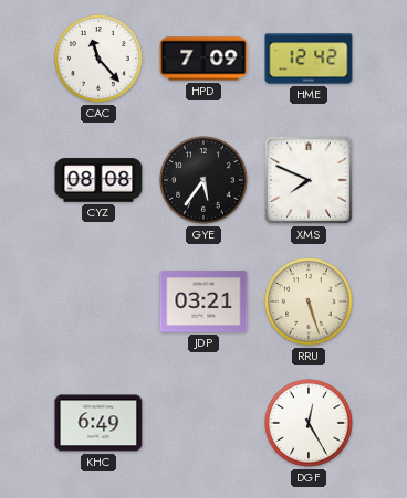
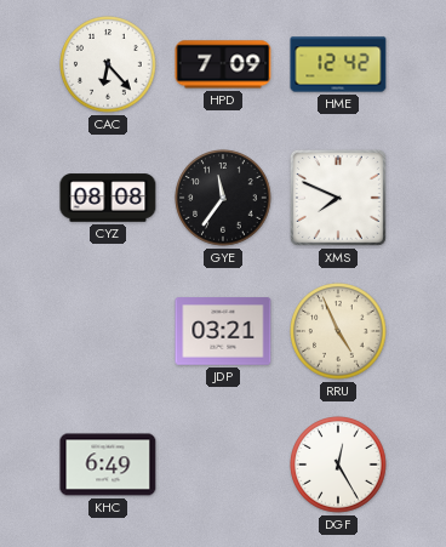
CAC: 11:23 -> 6:23 (108, 64)
GYE: 5:36 -> 11:36 (223, 198)
RRU: 5:27 -> 4:56 (338, 331)
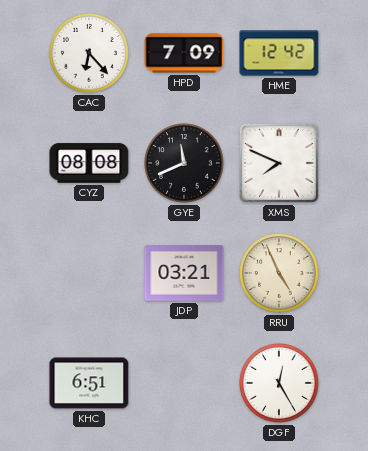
GYE: 11:36 -> 11:41 (184, 163)
KHC: 6:49 -> 6:51 (89, 383)
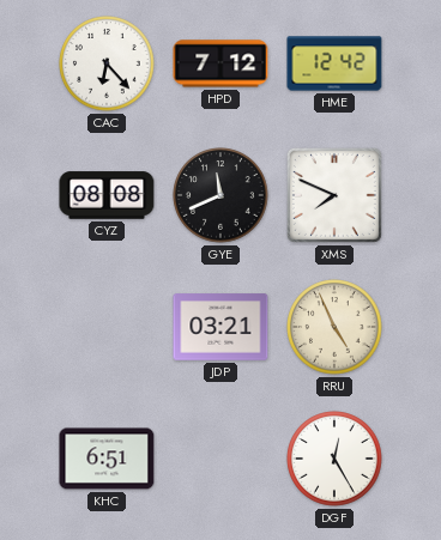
HPD: 7:09 -> 7:12 (220, 63)
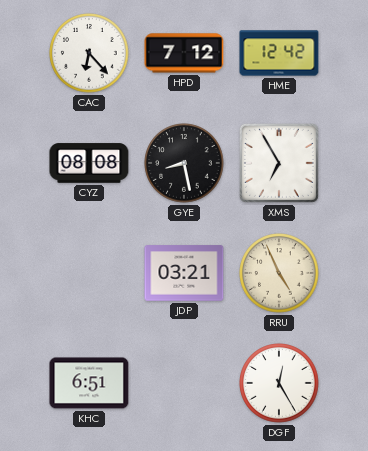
GYE: 11:41 -> 8:28 (184, 163)
XMS: 7:49 -> 6:55 (279, 163)
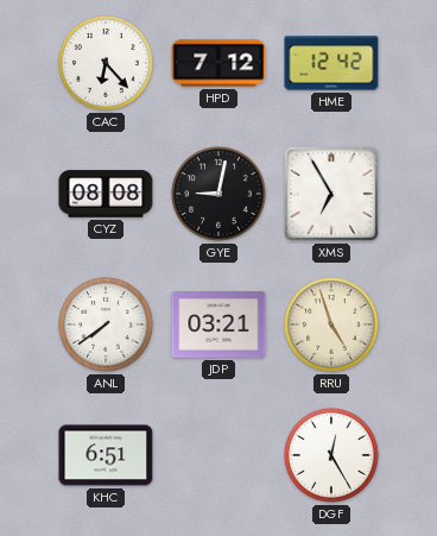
GYE: 8:28 -> 9:02 (218, 194)
ANL: none -> 7:39 (106, 324)
RRU: 4:56 -> 4:57 (331, 324)
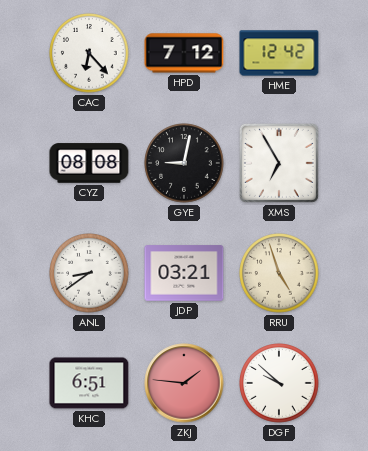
ANL: 7:39 -> 8:39 (89, 273)
ZKJ: none -> 1:46 (184, 383)
DGF: 12:25 -> 9:52 (279, 383)
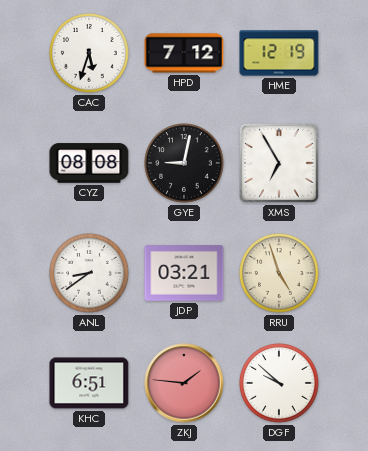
CAC: 6:23 -> 5:33 (89, 53)
HME: 12:42 -> 12:19 (279, 53)
